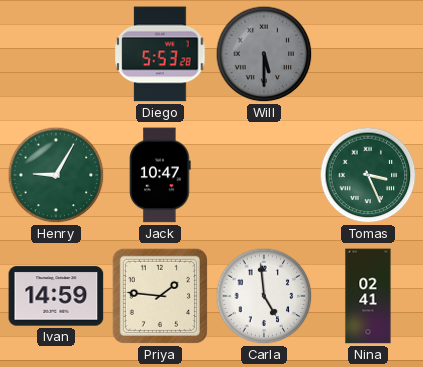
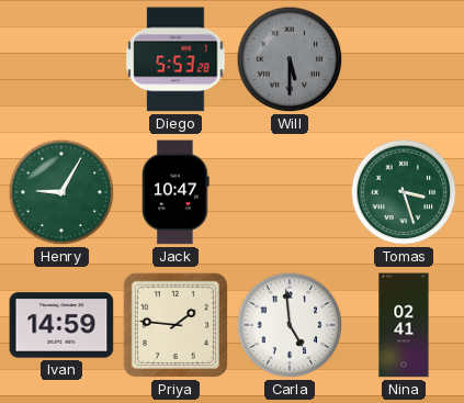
Tomas: 3:26 -> 3:27 (404, 192)
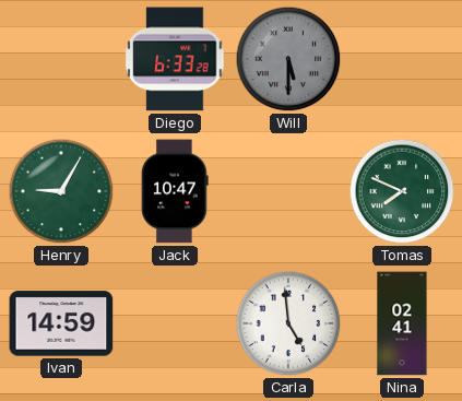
Diego: 5:53 -> 6:33 (175, 59)
Tomas: 3:27 -> 7:49 (402, 191)
Priya: 1:46 -> none (176, 325)
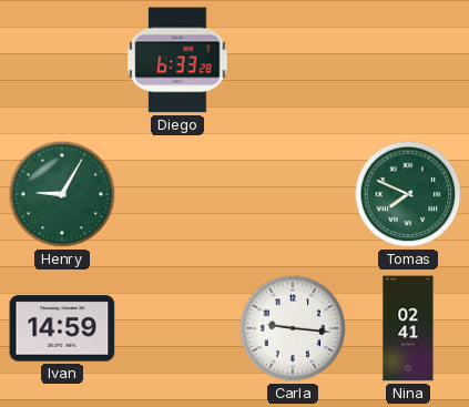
Will: 5:30 -> none (288, 59)
Jack: 10:47 -> none (175, 191)
Carla: 4:59 -> 9:16 (293, 328)
